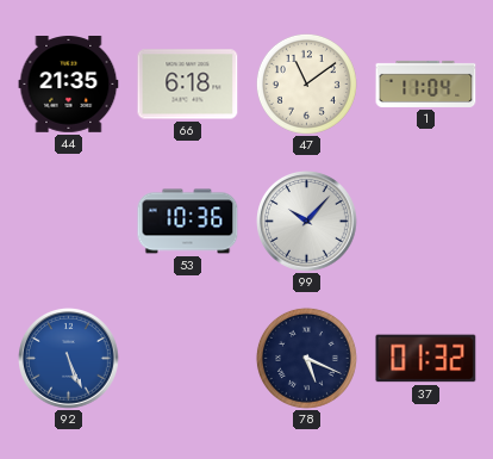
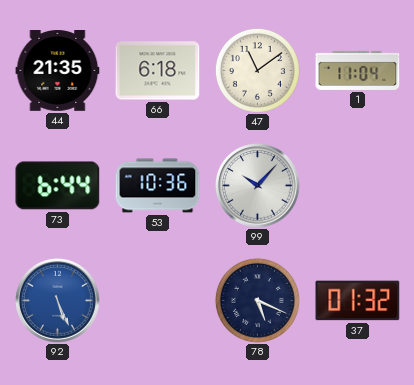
73: none -> 6:44 (58, 186)
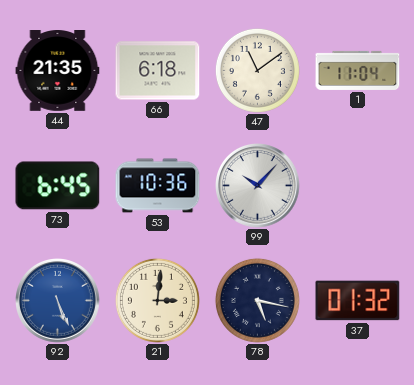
73: 6:44 -> 6:45 (58, 186)
21: none -> 3:01 (157, 300)
78: 5:19 -> 5:17 (257, 300)
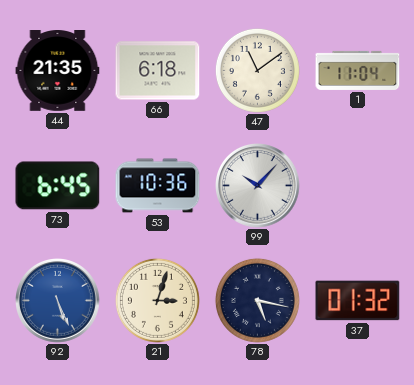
21: 3:01 -> 3:03 (157, 300)
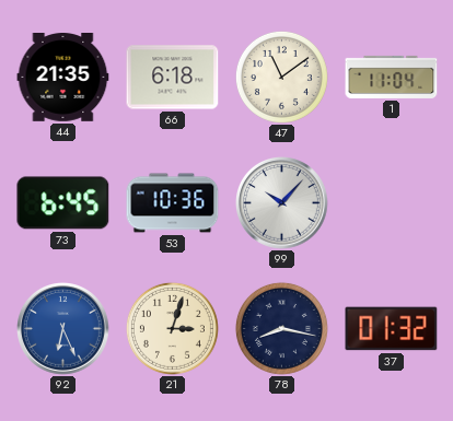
92: 5:26 -> 6:26 (63, 329)
78: 5:17 -> 8:17 (281, 328)
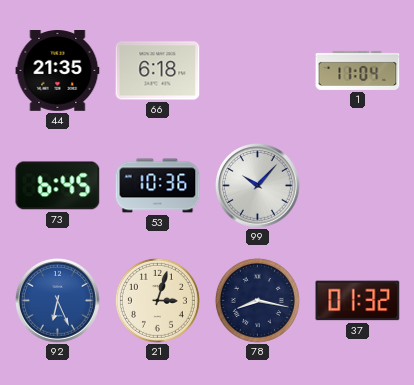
47: 11:09 -> none (281, 77)
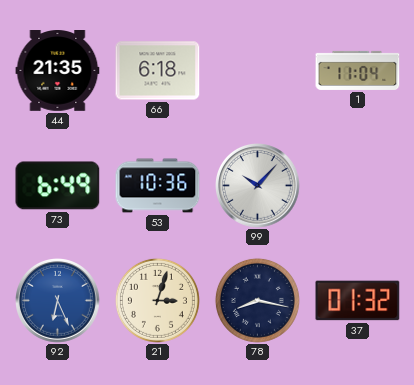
73: 6:45 -> 6:49 (58, 186)
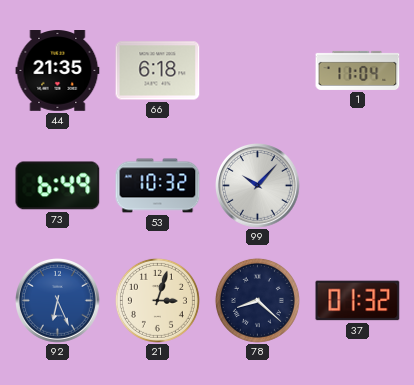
53: 10:36 -> 10:32 (158, 186)
78: 8:17 -> 8:22 (257, 300)
